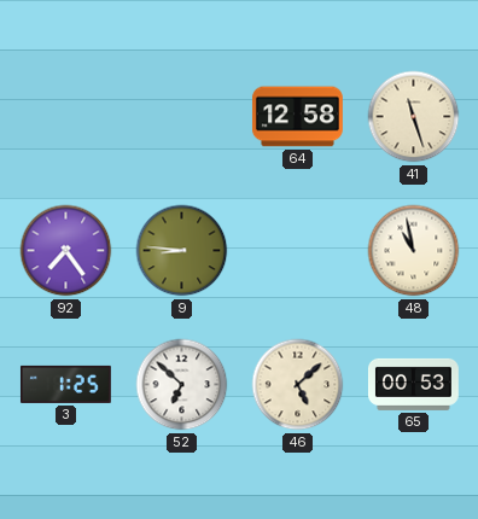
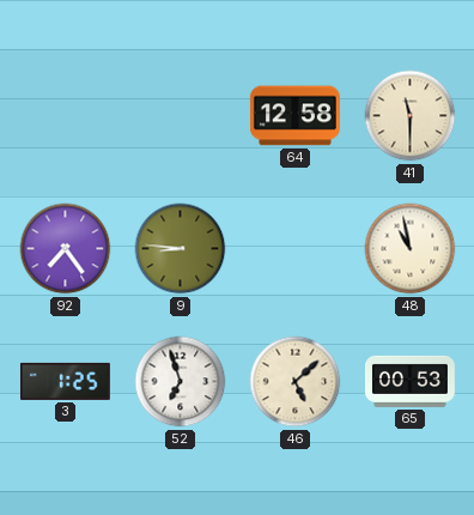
41: 11:27 -> 11:30 (411, 116)
52: 6:52 -> 6:57 (181, 382)
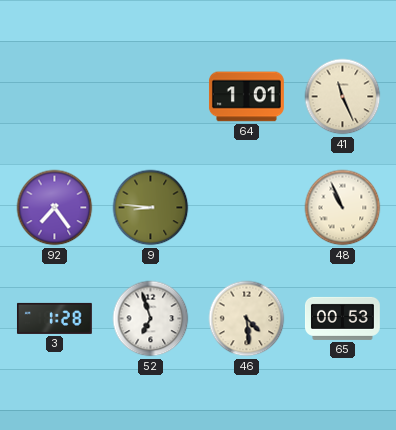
64: 12:58 -> 1:01 (246, 97)
41: 11:30 -> 11:26 (343, 97)
48: 10:58 -> 10:56 (343, 208)
3: 1:25 -> 1:28 (54, 318)
46: 5:08 -> 4:29 (247, 319)
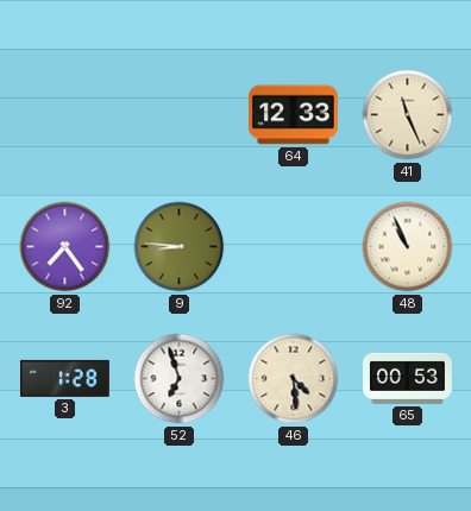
64: 1:01 -> 12:33 (293, 115)
